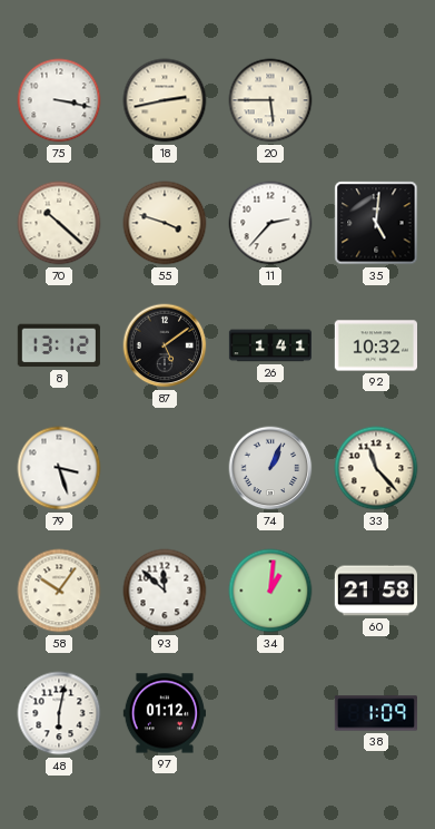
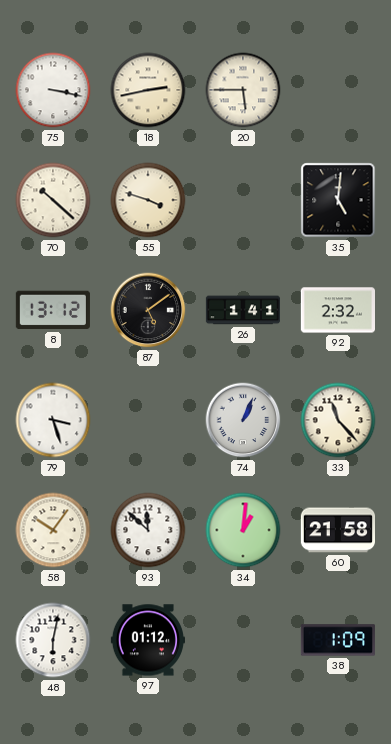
11: 2:37 -> none (270, 223)
92: 10:32 -> 2:32 (337, 310)
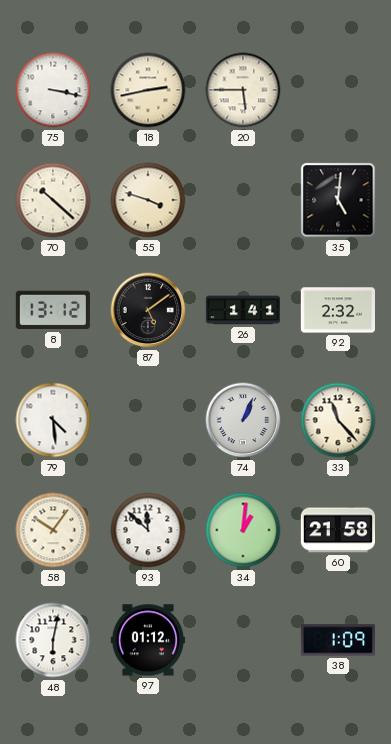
79: 3:27 -> 4:29 (53, 420)
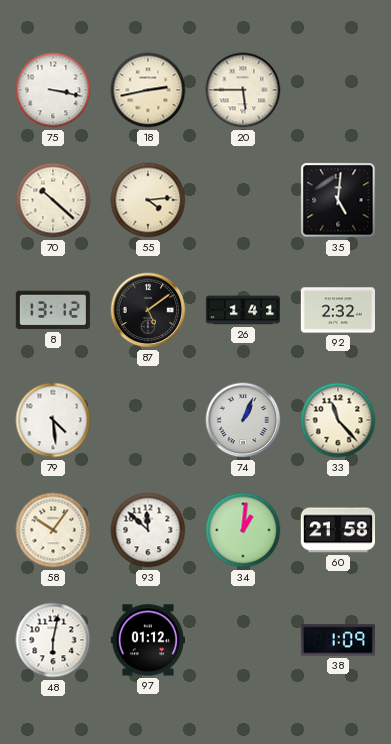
55: 3:48 -> 4:14 (148, 200)
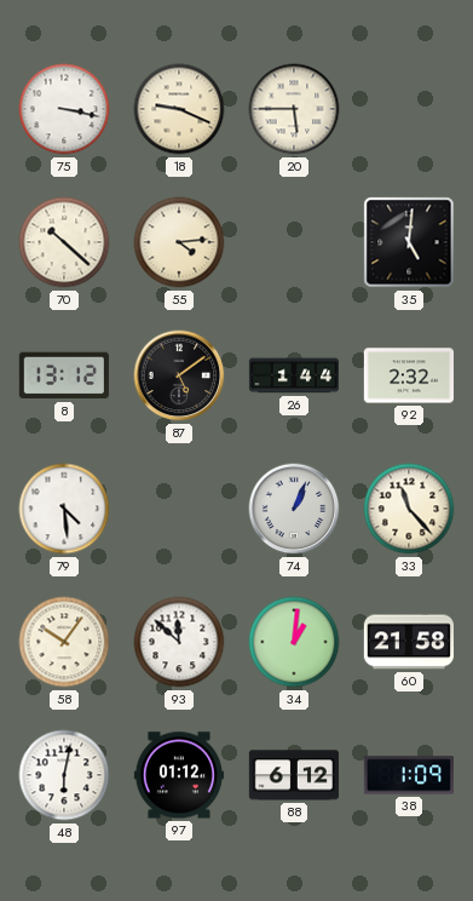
18: 2:43 -> 9:19 (179, 109)
26: 1:41 -> 1:44 (293, 375)
88: none -> 6:12 (294, 775)
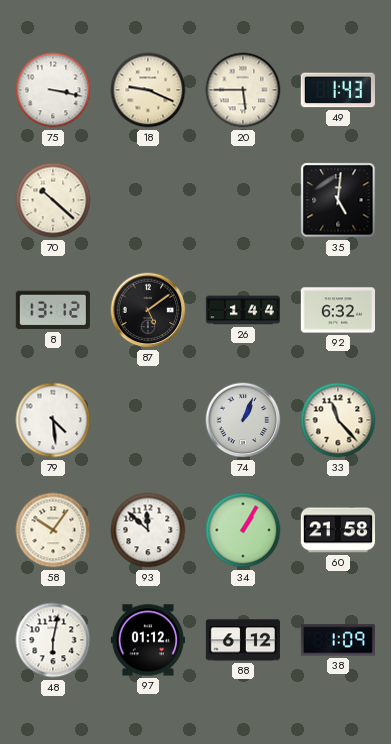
49: none -> 1:43 (338, 90)
55: 4:14 -> none (179, 242)
92: 2:32 -> 6:32 (337, 310)
34: 1:01 -> 1:05 (243, 530)
